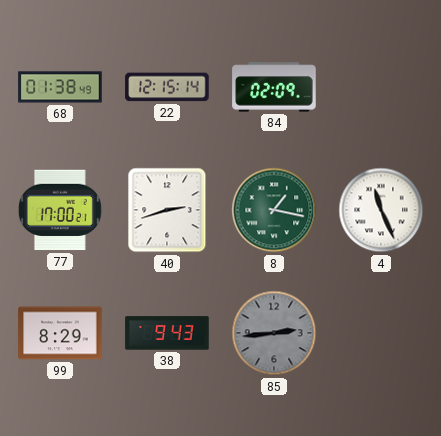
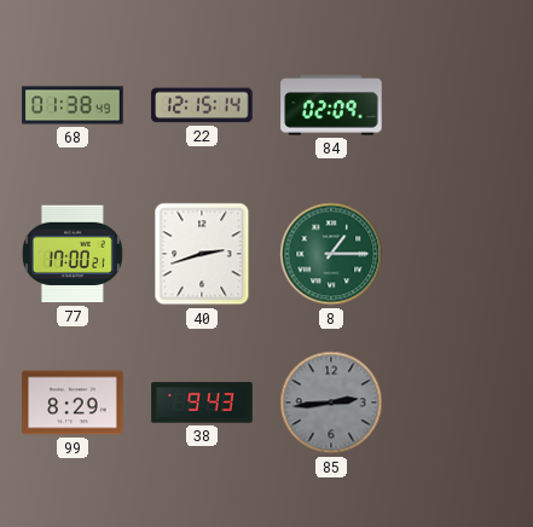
8: 1:17 -> 1:15 (331, 254)
4: 11:26 -> none (381, 210)
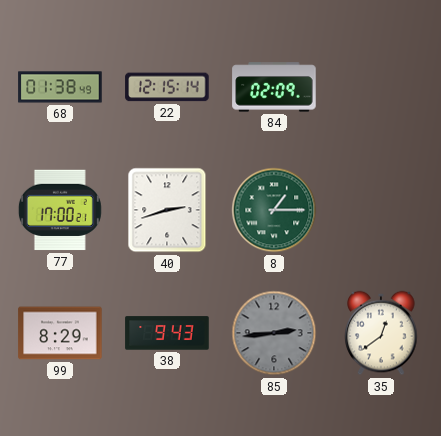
35: none -> 12:39 (381, 333)
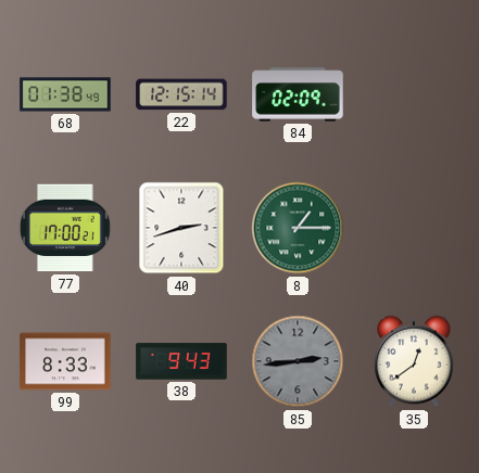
99: 8:29 -> 8:33 (65, 361)
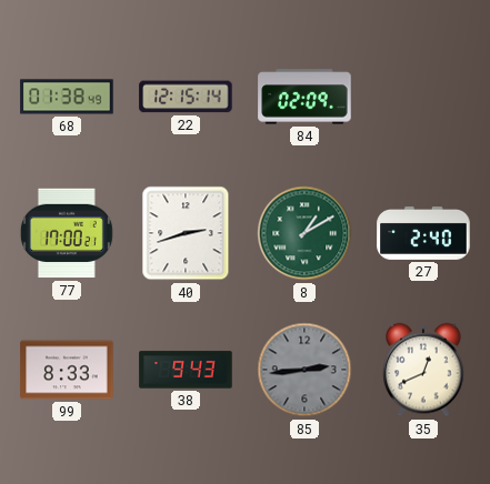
8: 1:15 -> 1:10 (304, 233)
27: none -> 2:40 (423, 234)
35: 12:39 -> 12:41 (423, 370)
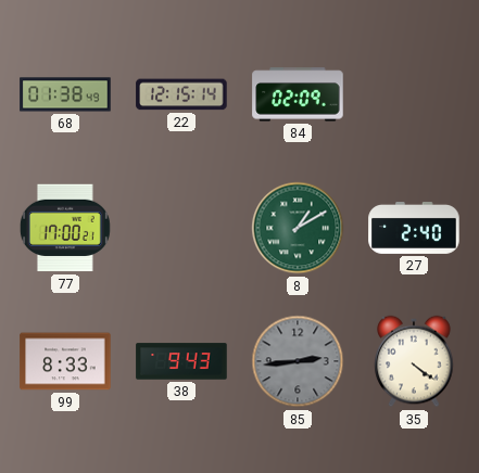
40: 2:42 -> none (186, 233)
35: 12:41 -> 4:21 (414, 361)
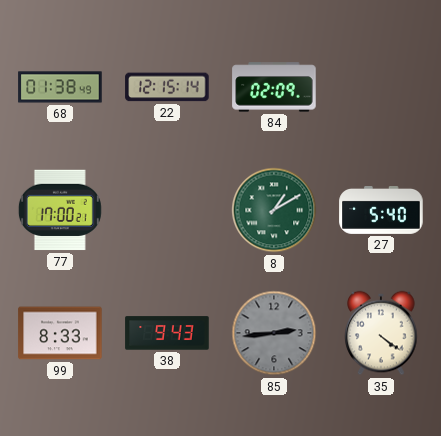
27: 2:40 -> 5:40 (381, 211)
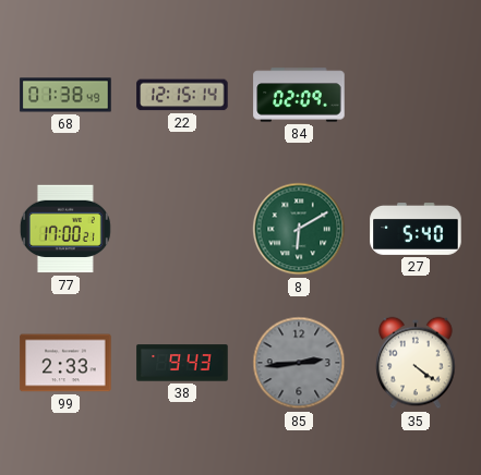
8: 1:10 -> 6:10 (299, 229)
99: 8:33 -> 2:33 (65, 363)
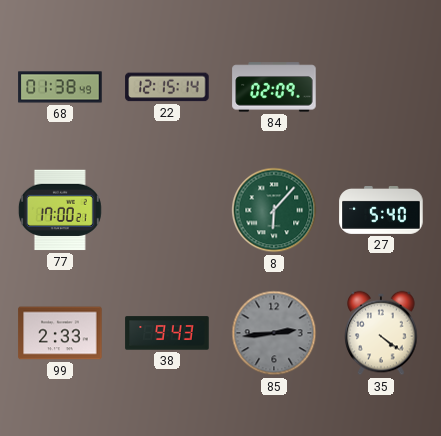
8: 6:10 -> 6:07 (274, 210)
